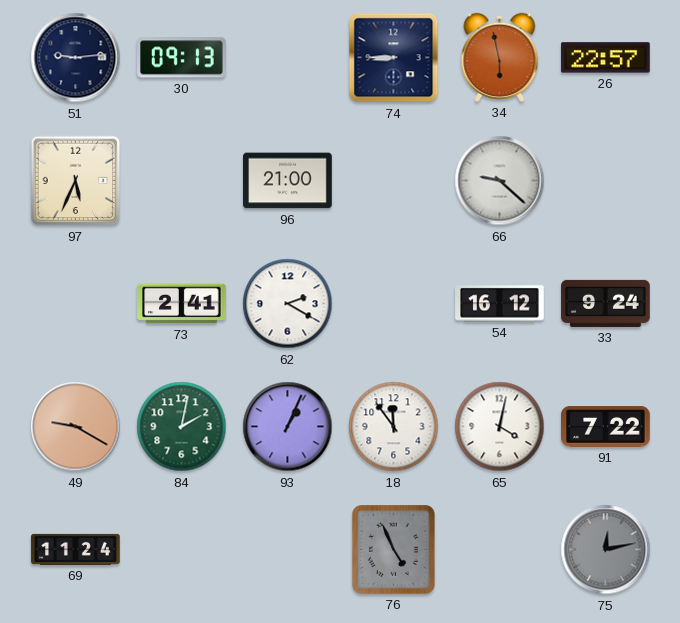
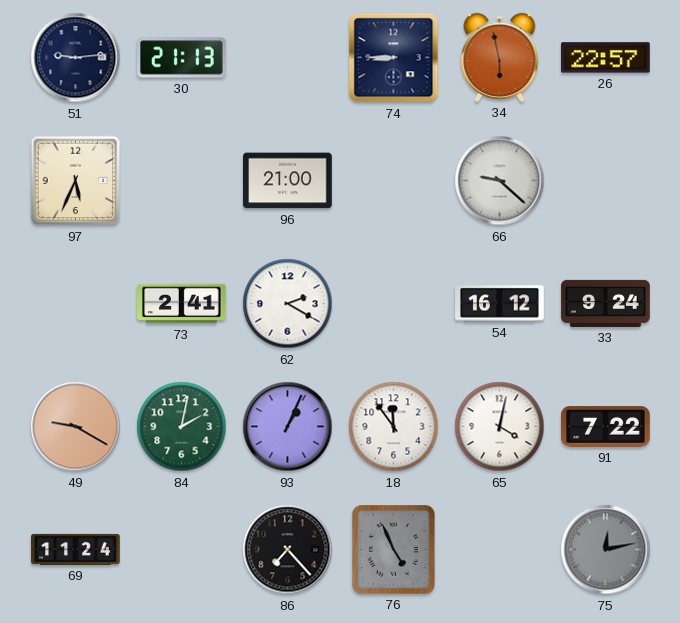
30: 09:13 -> 21:13 (182, 58)
86: none -> 7:23 (288, 550)
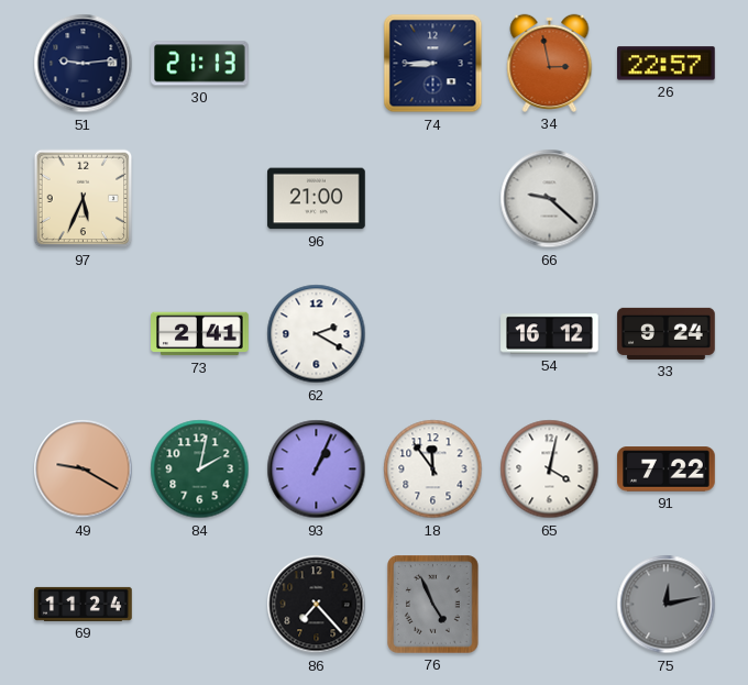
34: 5:58 -> 2:58 (550, 63)
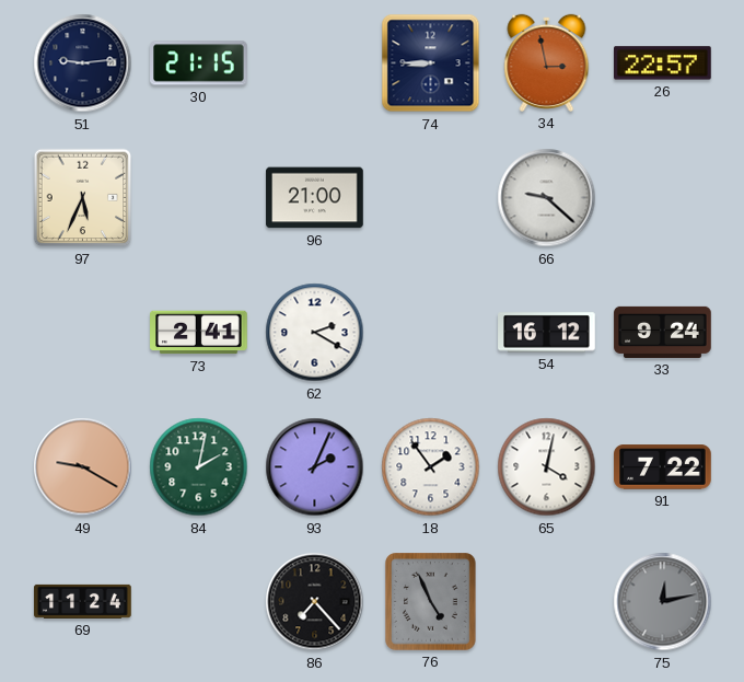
30: 21:13 -> 21:15 (199, 63)
93: 1:04 -> 2:04 (315, 467)
18: 11:54 -> 1:54 (431, 467)
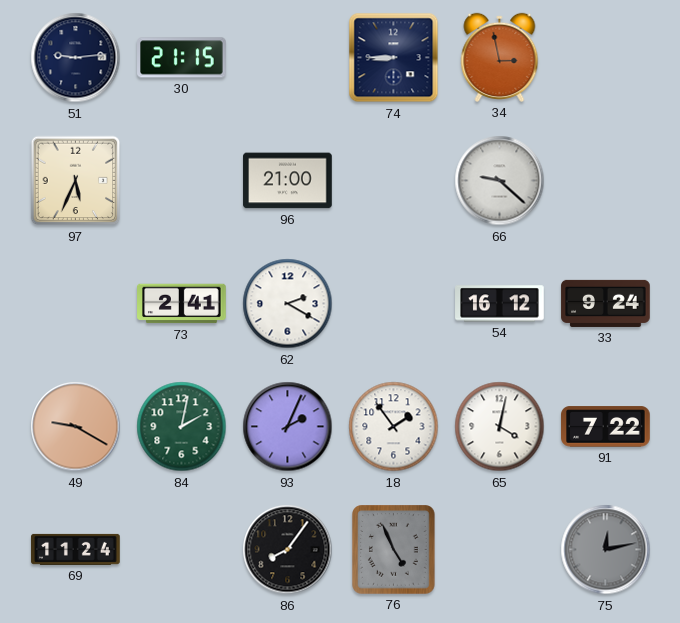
26: 22:57 -> none (663, 63)
86: 7:23 -> 8:06 (288, 550)
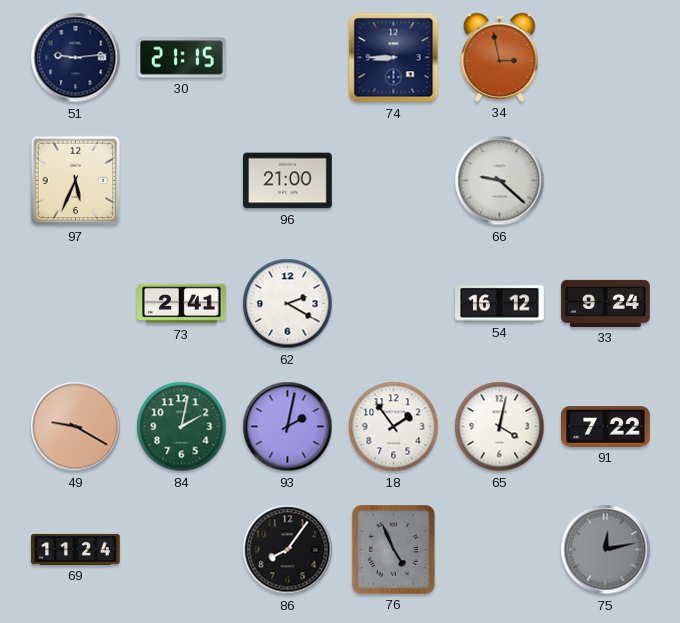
93: 2:04 -> 2:02 (288, 427)
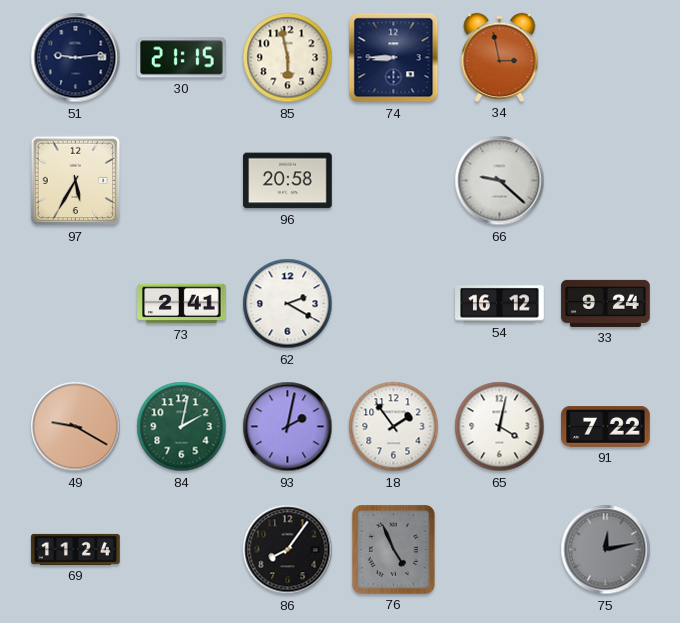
85: none -> 5:58 (288, 58)
97: 5:34 -> 5:35 (76, 181)
96: 21:00 -> 20:58 (288, 181)
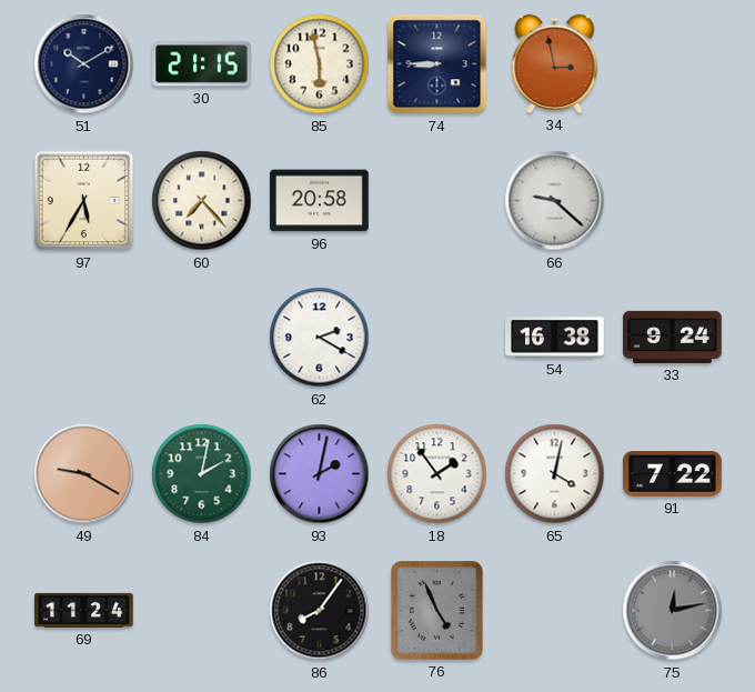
51: 9:14 -> 10:10 (84, 64)
60: none -> 7:23 (202, 201)
73: 2:41 -> none (182, 304)
54: 16:12 -> 16:38 (555, 338)
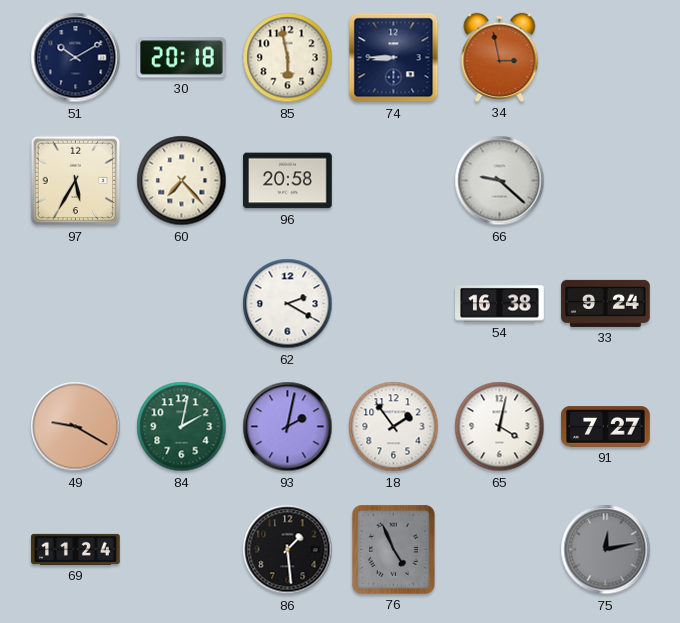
30: 21:15 -> 20:18 (182, 58)
91: 7:22 -> 7:27 (606, 427)
86: 8:06 -> 1:29 (288, 550)
